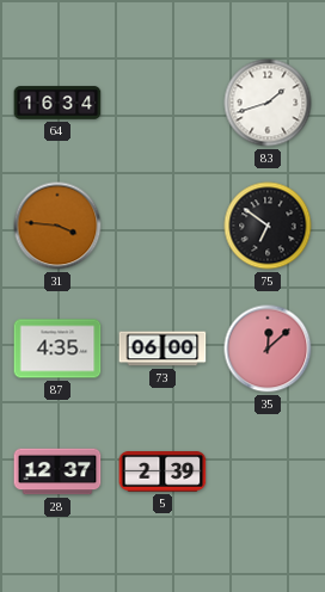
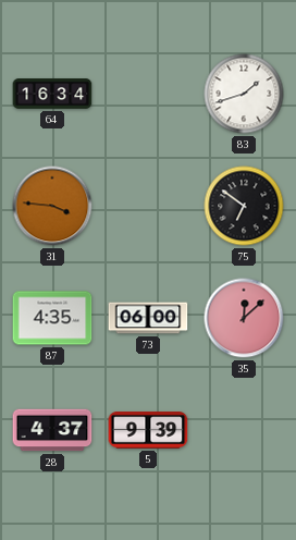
28: 12:37 -> 4:37 (52, 430)
5: 2:39 -> 9:39 (148, 430)
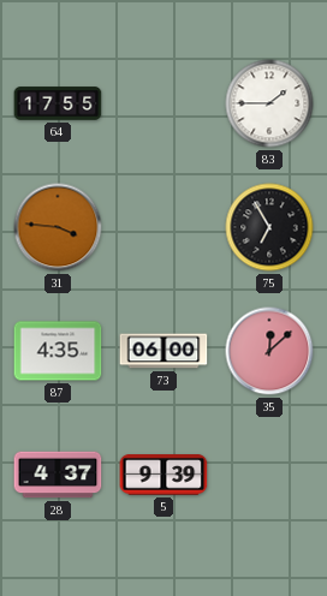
64: 16:34 -> 17:55 (58, 103)
83: 1:42 -> 1:45 (269, 103)
75: 6:51 -> 6:55 (269, 227)
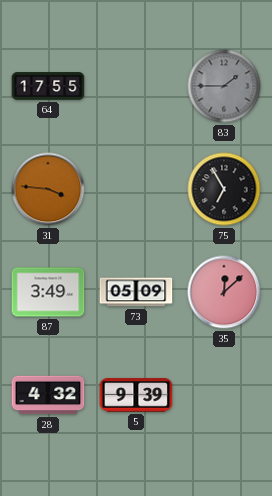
83 dial: white -> grey (224, 86)
87: 4:35 -> 3:49 (48, 292)
73: 06:00 -> 05:09 (136, 292)
28: 4:37 -> 4:32 (48, 395)
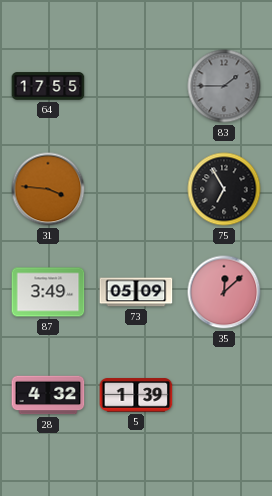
5: 9:39 -> 1:39 (136, 395)
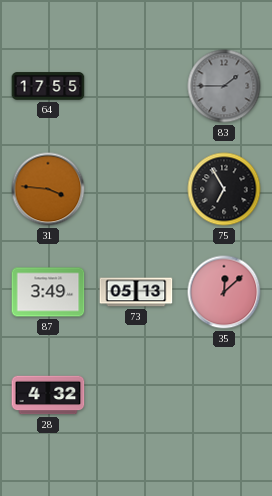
73: 05:09 -> 05:13 (136, 292)
5: 1:39 -> none (136, 395)
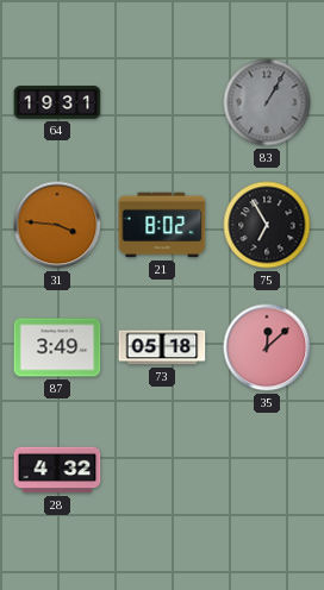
64: 17:55 -> 19:31 (57, 102)
83: 1:45 -> 1:05 (267, 102)
21: none -> 8:02 (162, 225)
73: 05:13 -> 05:18 (162, 347)
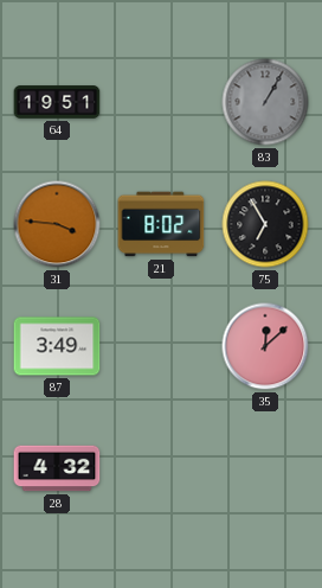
64: 19:31 -> 19:51 (57, 102)
73: 05:18 -> none (162, 347)
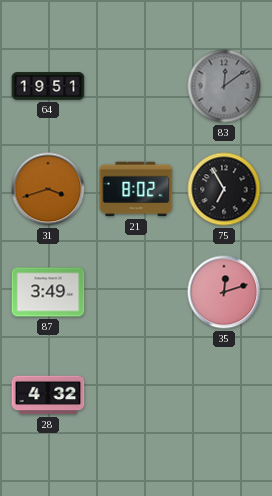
83: 1:05 -> 12:09 (224, 86)
31: 3:46 -> 3:42 (48, 189)
35: 12:08 -> 12:12 (224, 292)
